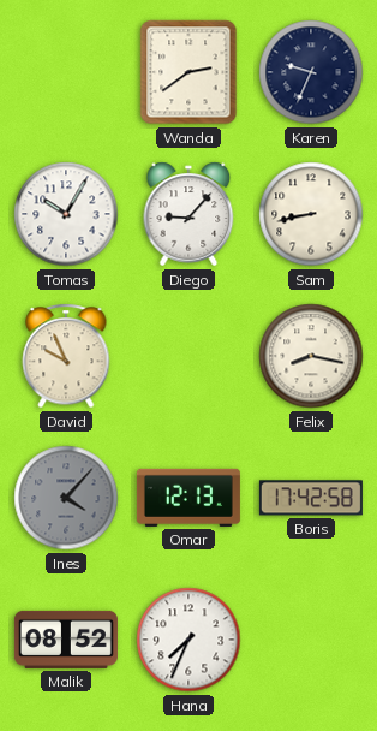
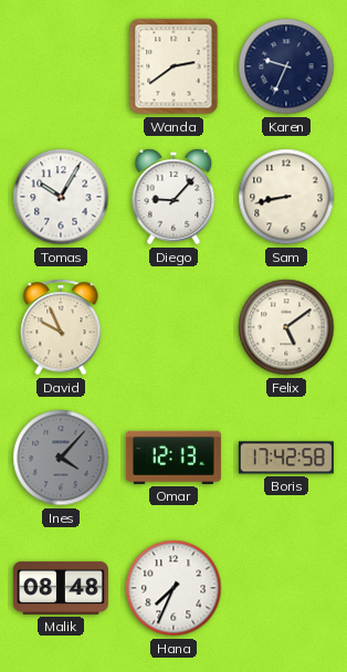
Felix: 8:17 -> 5:09 (286, 327)
Malik: 08:52 -> 08:48 (61, 588)
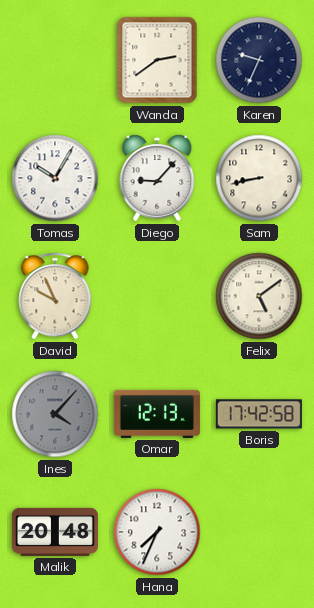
Malik: 08:48 -> 20:48 (55, 532)
